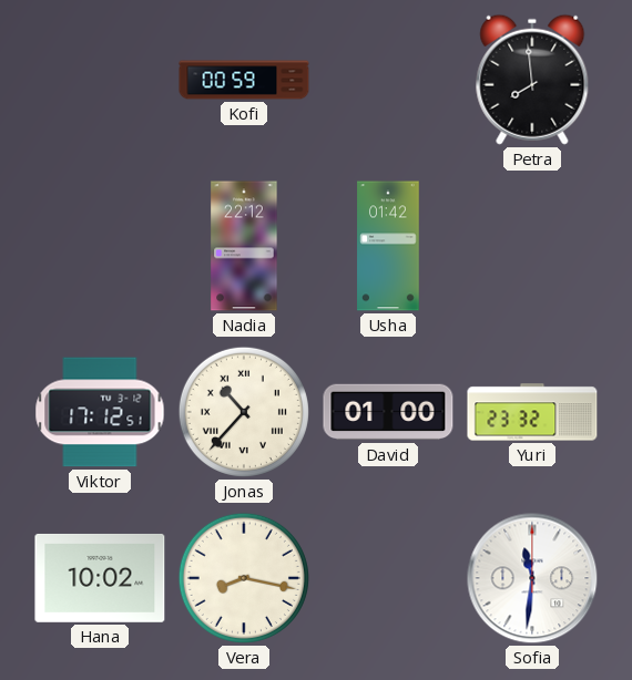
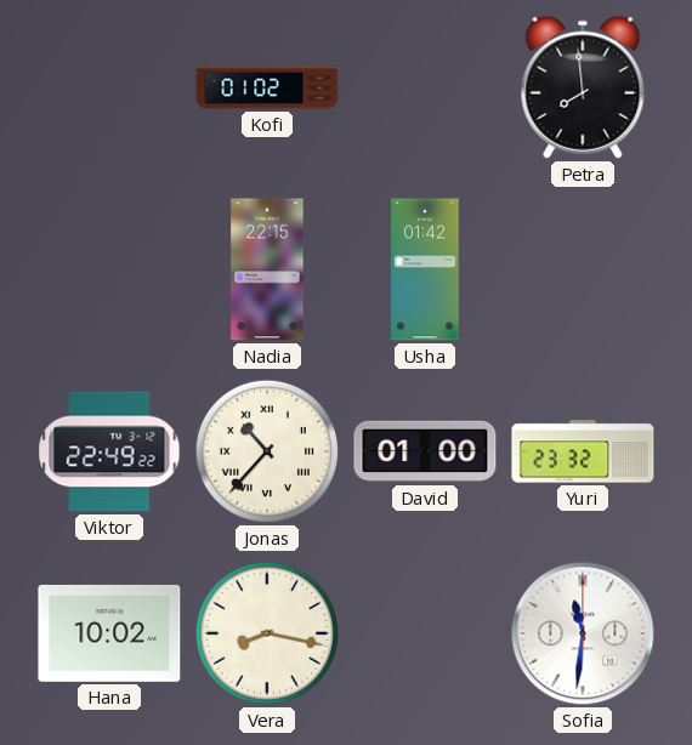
Kofi: 00:59 -> 01:02 (267, 87)
Nadia: 22:12 -> 22:15 (267, 269)
Viktor: 17:12 -> 22:49 (109, 451)
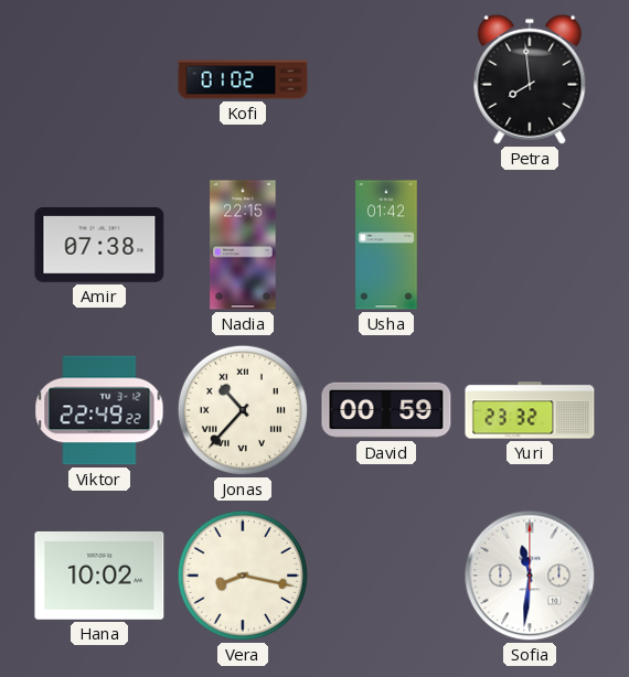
Amir: none -> 07:38 (99, 245)
David: 01:00 -> 00:59 (386, 410)
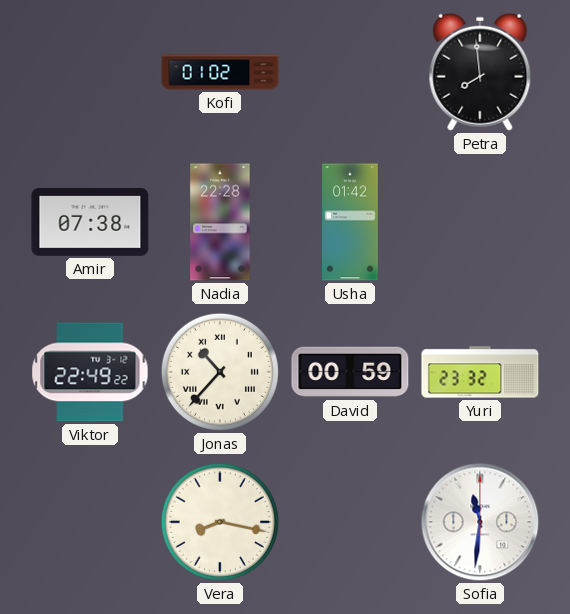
Nadia: 22:15 -> 22:28 (220, 222)
Hana: 10:02 -> none (99, 576)
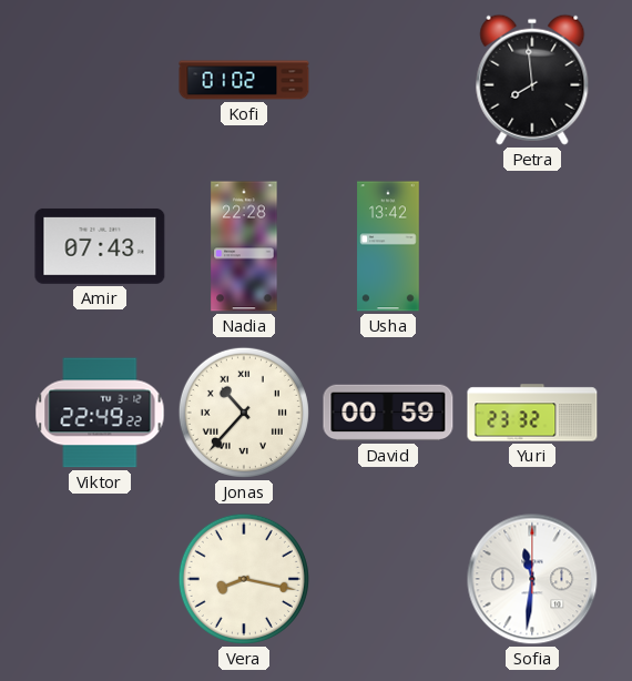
Amir: 07:38 -> 07:43 (100, 246)
Usha: 01:42 -> 13:42 (388, 246)
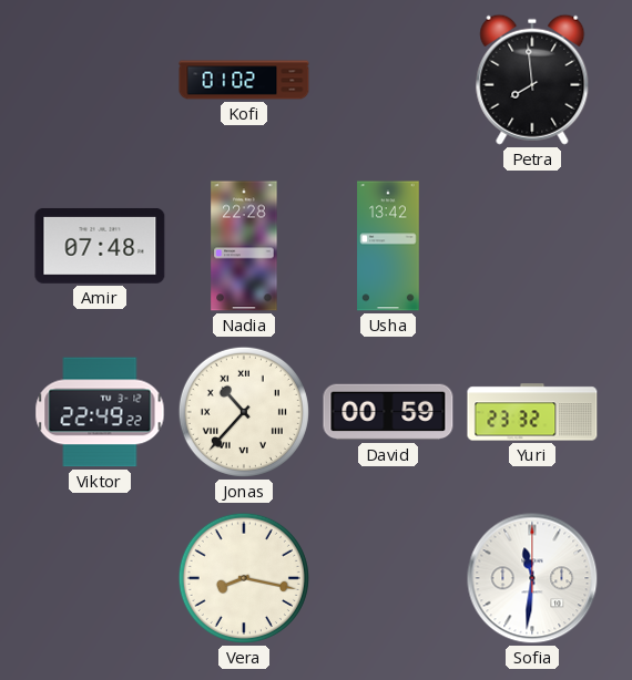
Amir: 07:43 -> 07:48 (100, 246)
